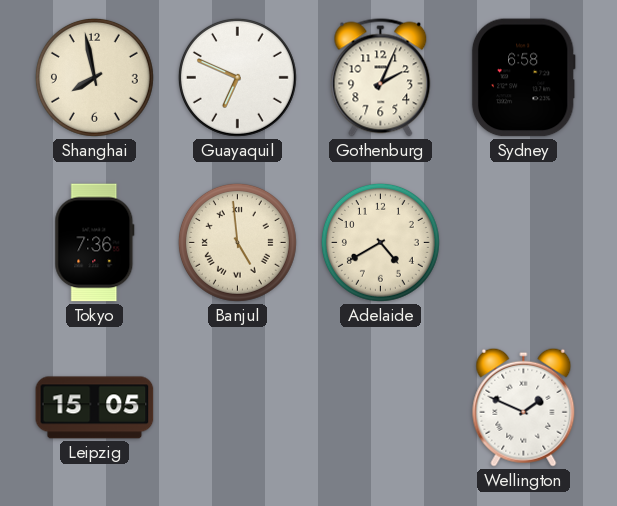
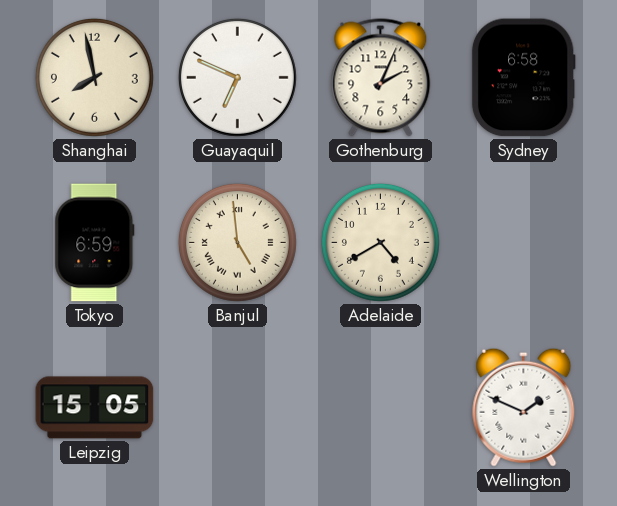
Tokyo: 7:36 -> 6:59 (95, 243)
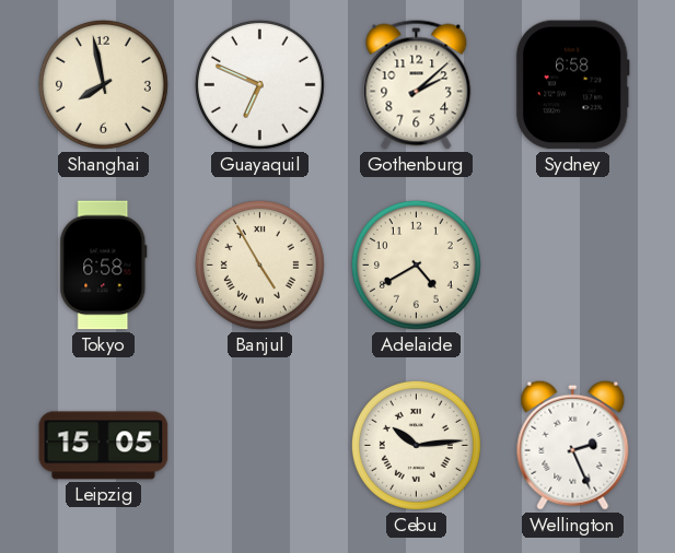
Gothenburg: 2:04 -> 2:08 (417, 85)
Tokyo: 6:59 -> 6:58 (104, 266)
Banjul: 4:59 -> 4:55 (259, 264)
Cebu: none -> 10:14 (416, 445)
Wellington: 1:49 -> 2:26 (573, 445)
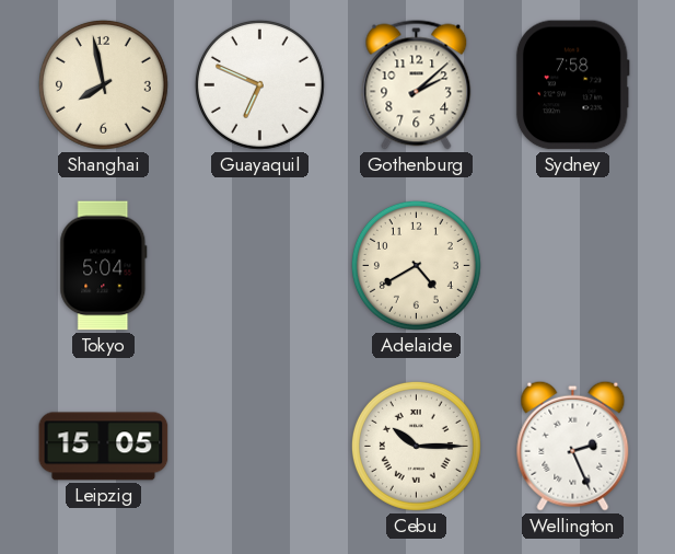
Sydney: 6:58 -> 7:58 (572, 85)
Tokyo: 6:58 -> 5:04 (104, 266)
Banjul: 4:55 -> none (259, 264)
Cebu: 10:14 -> 10:15 (416, 446)
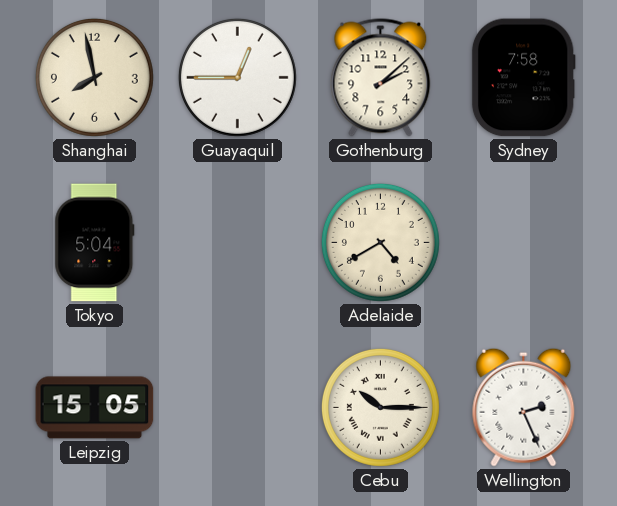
Guayaquil: 6:49 -> 12:45 (237, 77)
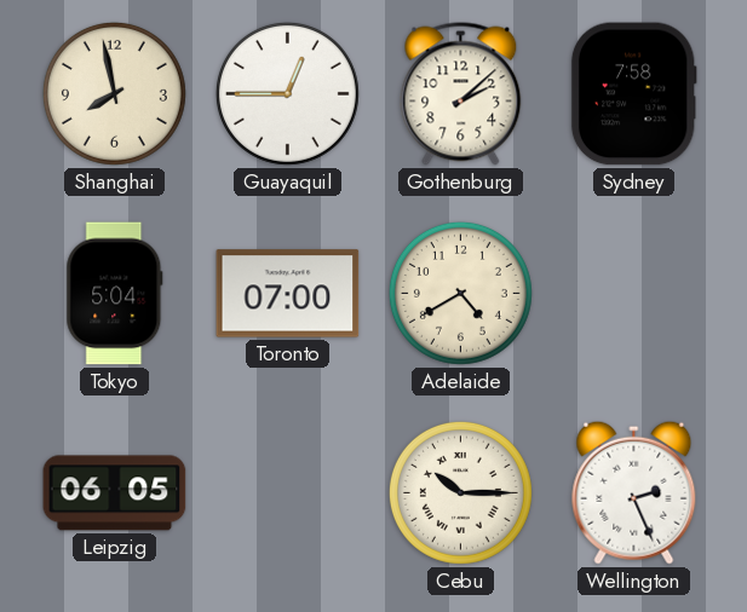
Toronto: none -> 07:00 (288, 294)
Leipzig: 15:05 -> 06:05 (115, 493)
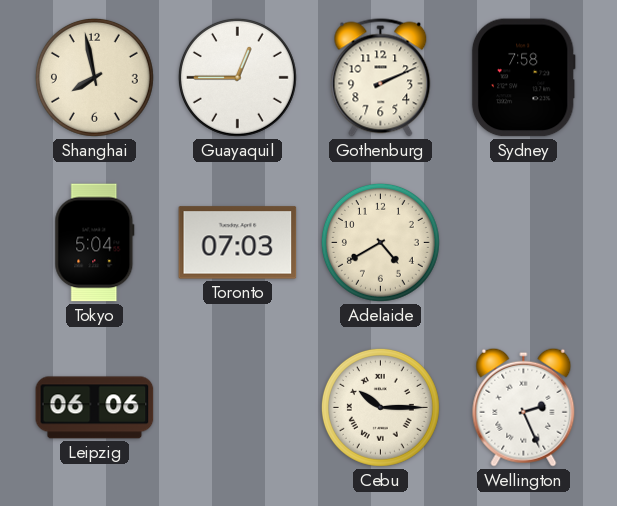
Gothenburg: 2:08 -> 2:11 (381, 78)
Toronto: 07:00 -> 07:03 (238, 243)
Leipzig: 06:05 -> 06:06 (95, 408)
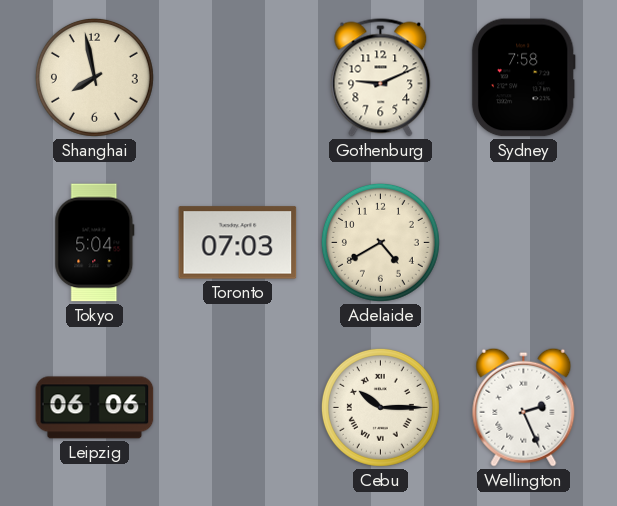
Guayaquil: 12:45 -> none (237, 77)
Gothenburg: 2:11 -> 9:11 (381, 78)
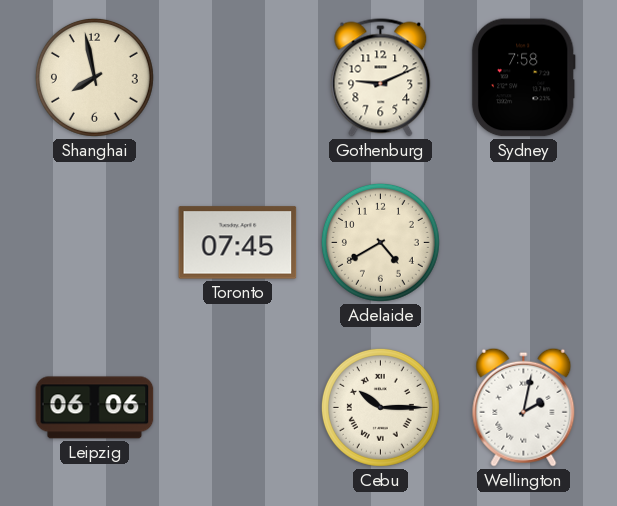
Tokyo: 5:04 -> none (95, 243)
Toronto: 07:03 -> 07:45 (238, 243)
Wellington: 2:26 -> 2:02 (524, 407)
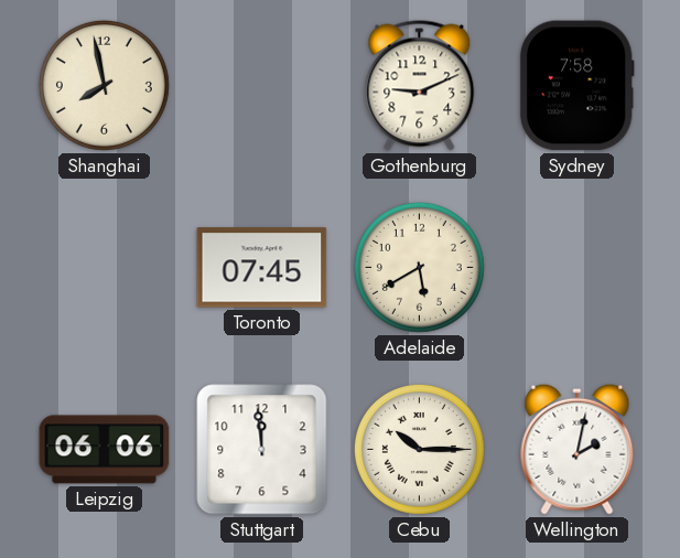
Adelaide: 4:40 -> 5:40 (419, 267)
Stuttgart: none -> 11:59 (262, 450)
